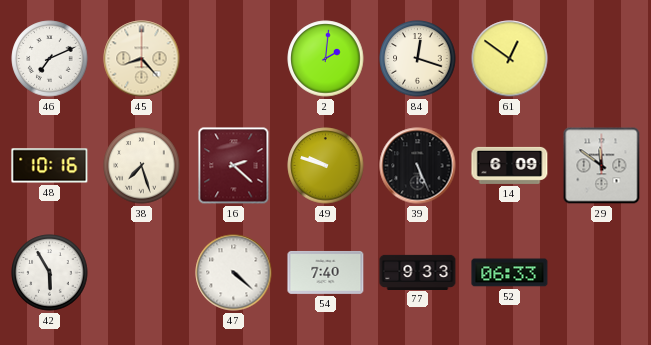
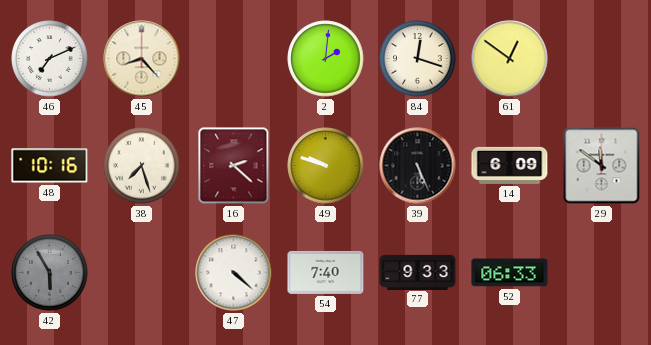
42 dial: white -> grey (50, 273)
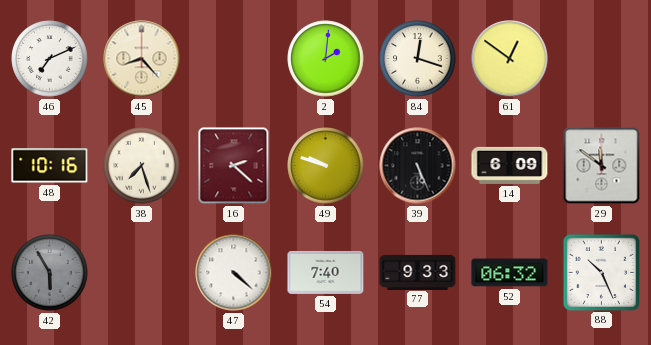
52: 06:33 -> 06:32 (510, 273)
88: none -> 10:26 (601, 272)
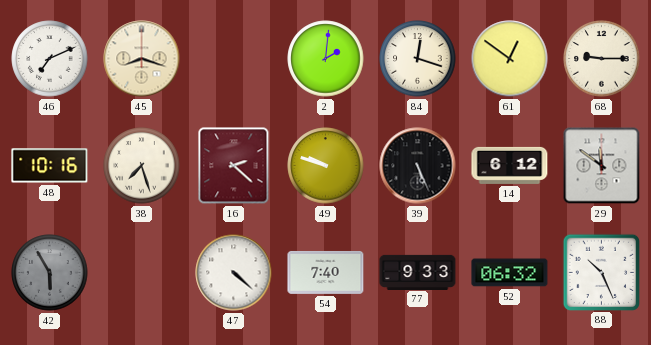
45: 8:23 -> 8:18 (142, 59)
68: none -> 9:15 (602, 59)
14: 6:09 -> 6:12 (510, 165)
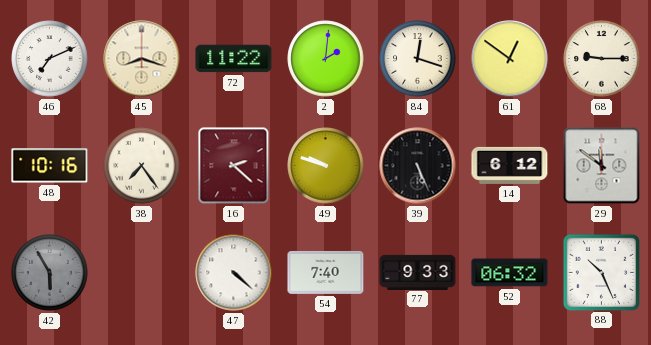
72: none -> 11:22 (234, 59)
38: 7:27 -> 7:24 (142, 166)
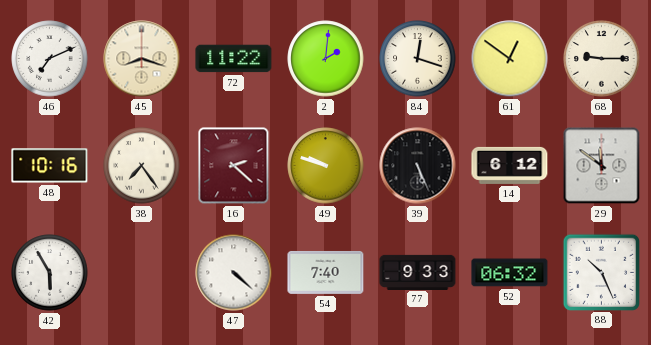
42 dial: grey -> white (50, 273)
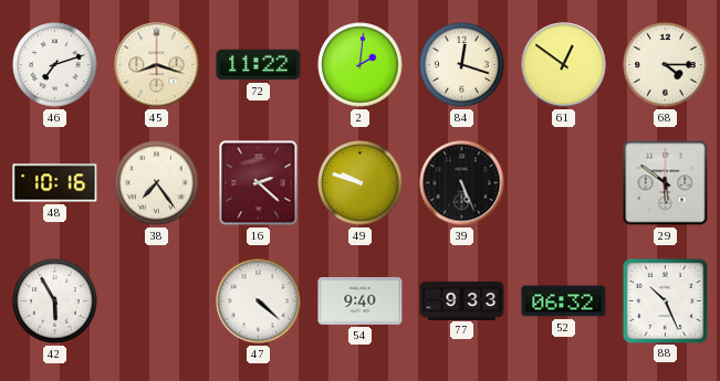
46: 7:11 -> 7:12 (55, 65)
68: 9:15 -> 4:15 (666, 65)
14: 6:12 -> none (510, 165)
29: 11:51 -> 5:51 (666, 183)
54: 7:40 -> 9:40 (361, 300)
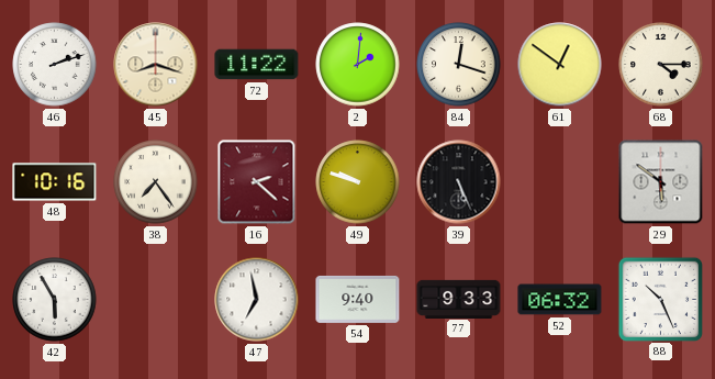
46: 7:12 -> 2:12 (55, 65)
47: 4:22 -> 6:58 (257, 300)
